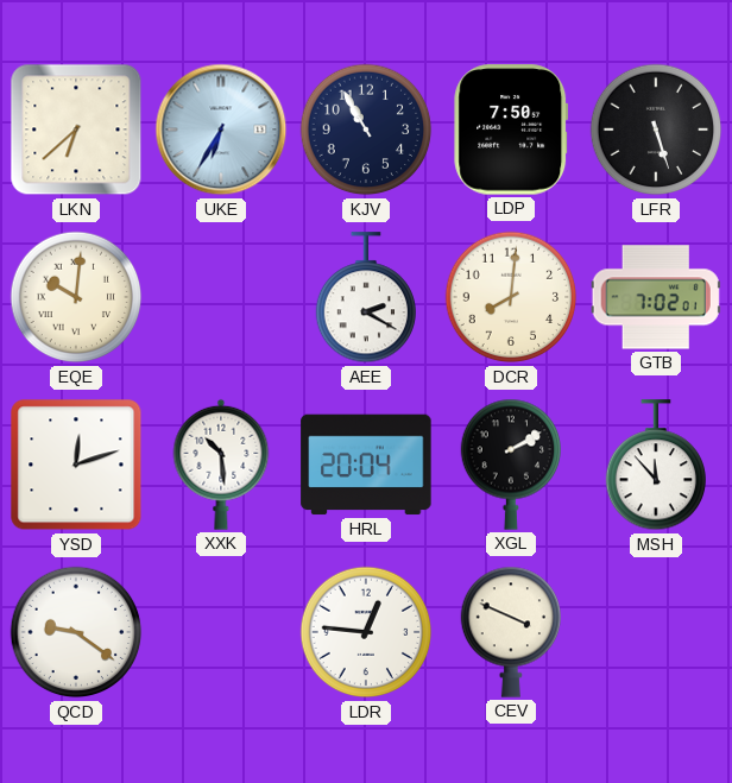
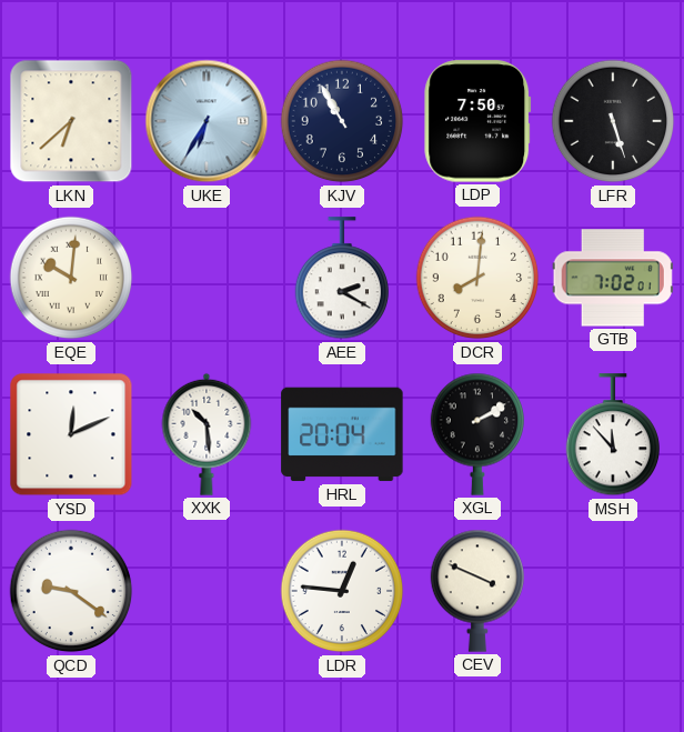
YSD: 12:12 -> 12:11 (71, 434)
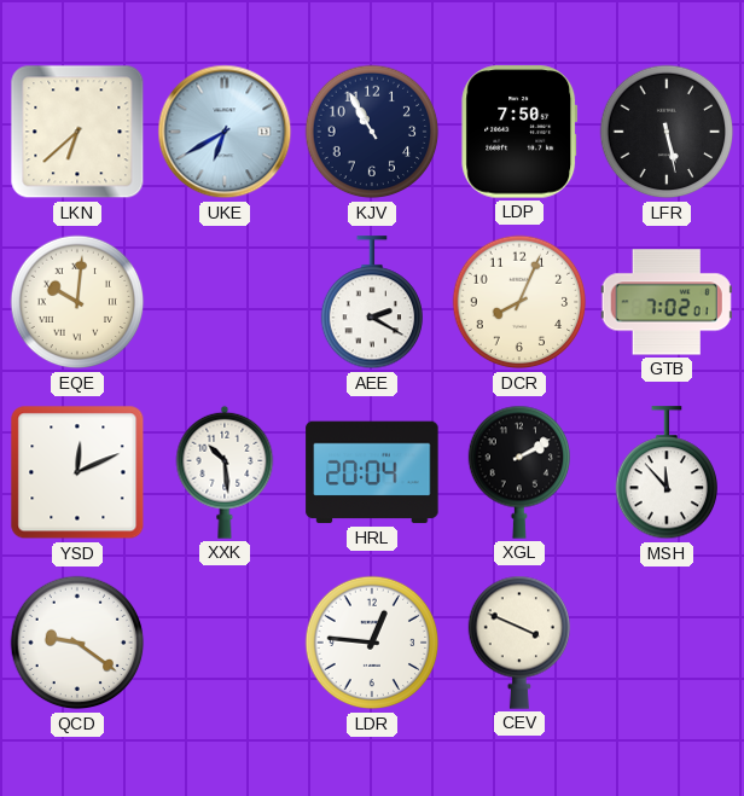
UKE: 6:35 -> 6:40 (225, 132)
LFR: 5:27 -> 5:28 (667, 132)
DCR: 8:01 -> 8:04 (519, 302)
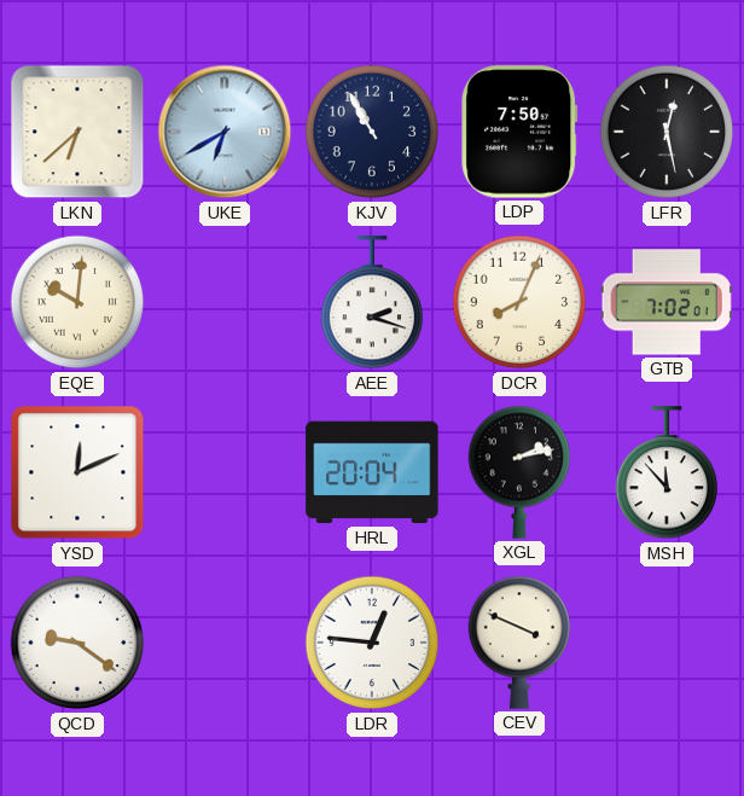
LFR: 5:28 -> 12:28 (667, 132)
AEE: 2:20 -> 2:18 (371, 303)
XXK: 10:29 -> none (225, 472)
XGL: 2:10 -> 2:13 (518, 472)
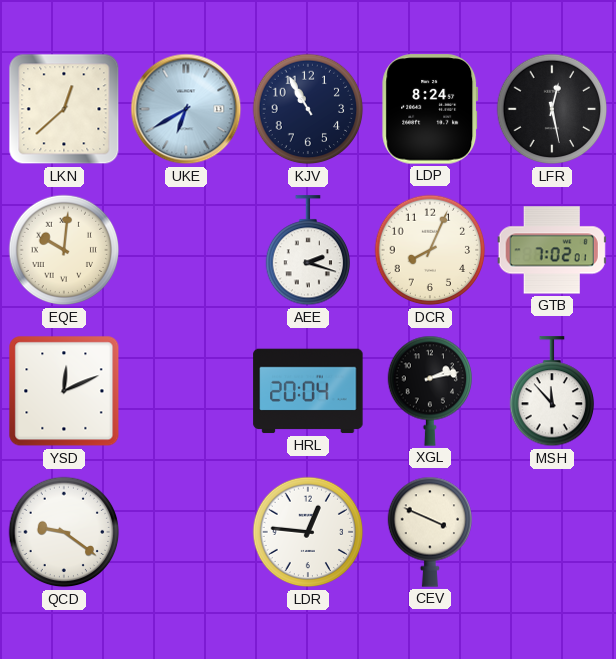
LKN: 6:38 -> 12:38 (64, 109)
LDP: 7:50 -> 8:24 (430, 109)
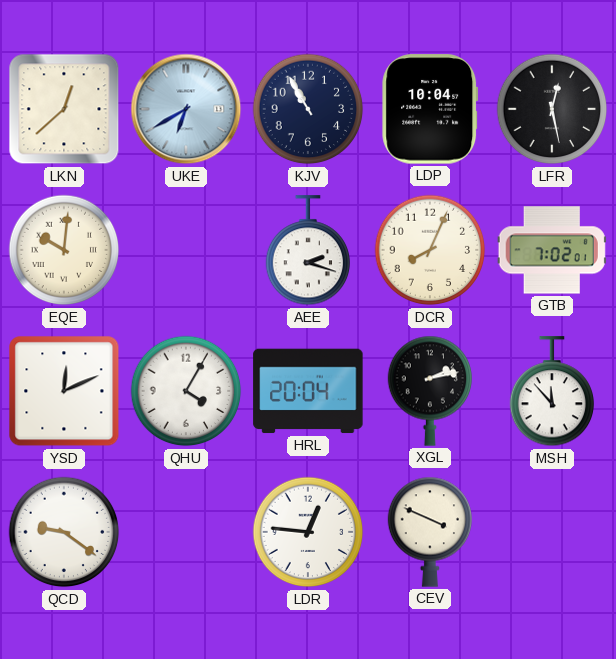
LDP: 8:24 -> 10:04 (430, 109)
QHU: none -> 4:05 (186, 391)
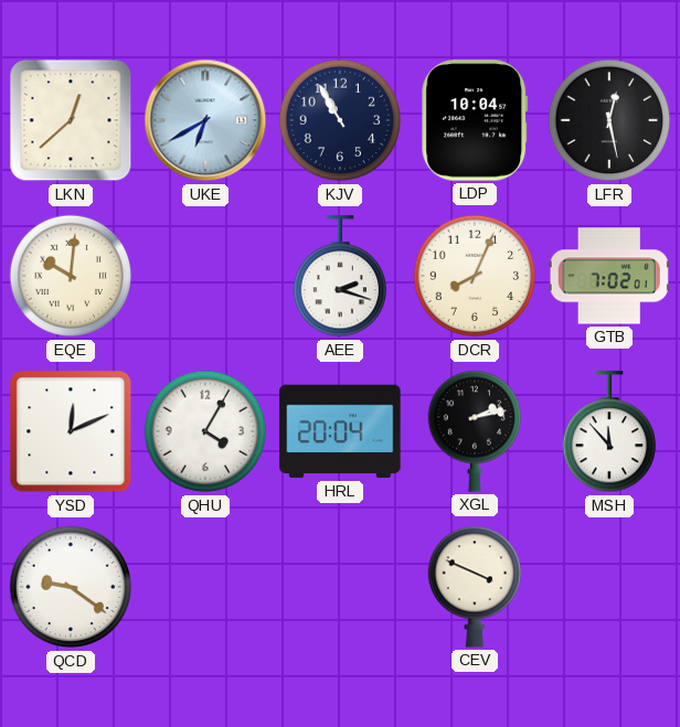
LDR: 12:46 -> none (308, 532)
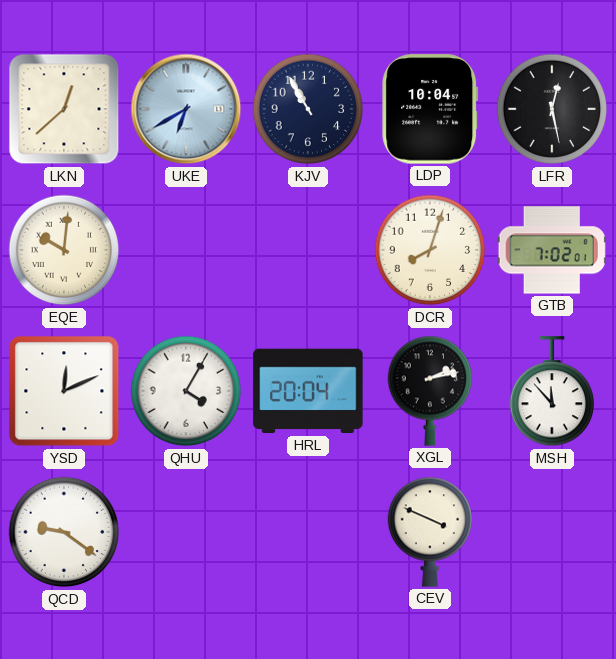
AEE: 2:18 -> none (339, 277)
DCR: 8:04 -> 8:03 (430, 250)
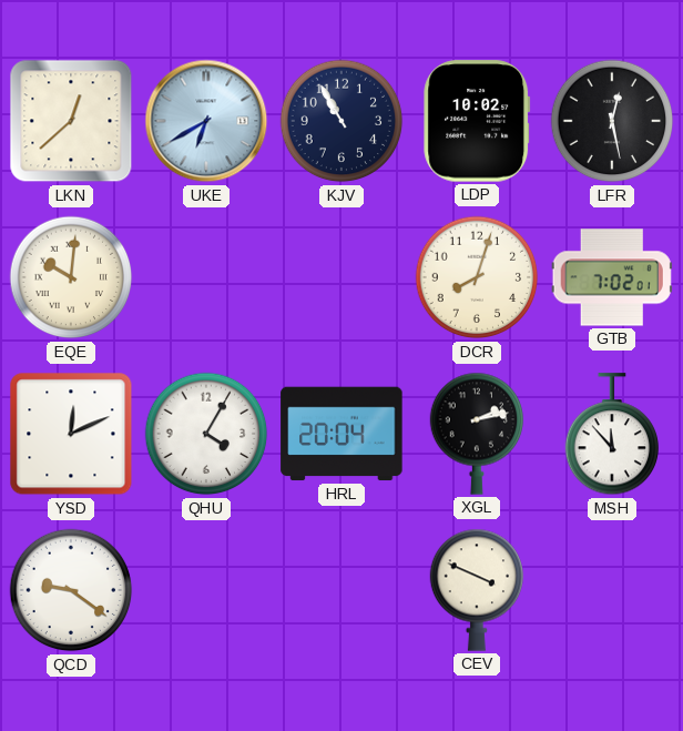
LDP: 10:04 -> 10:02 (477, 121)
